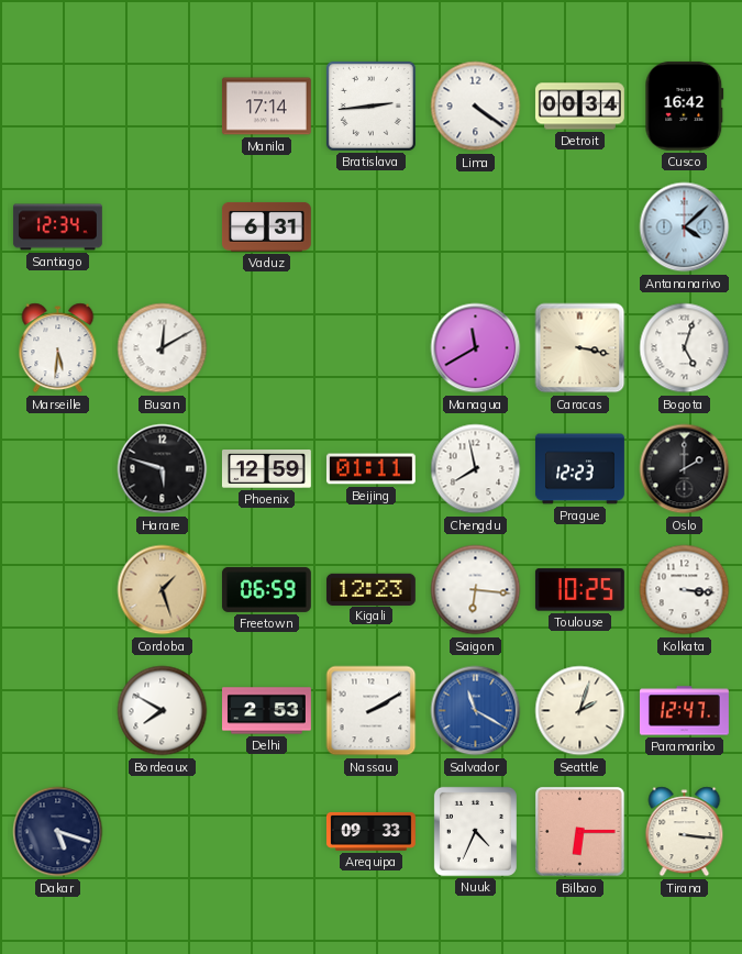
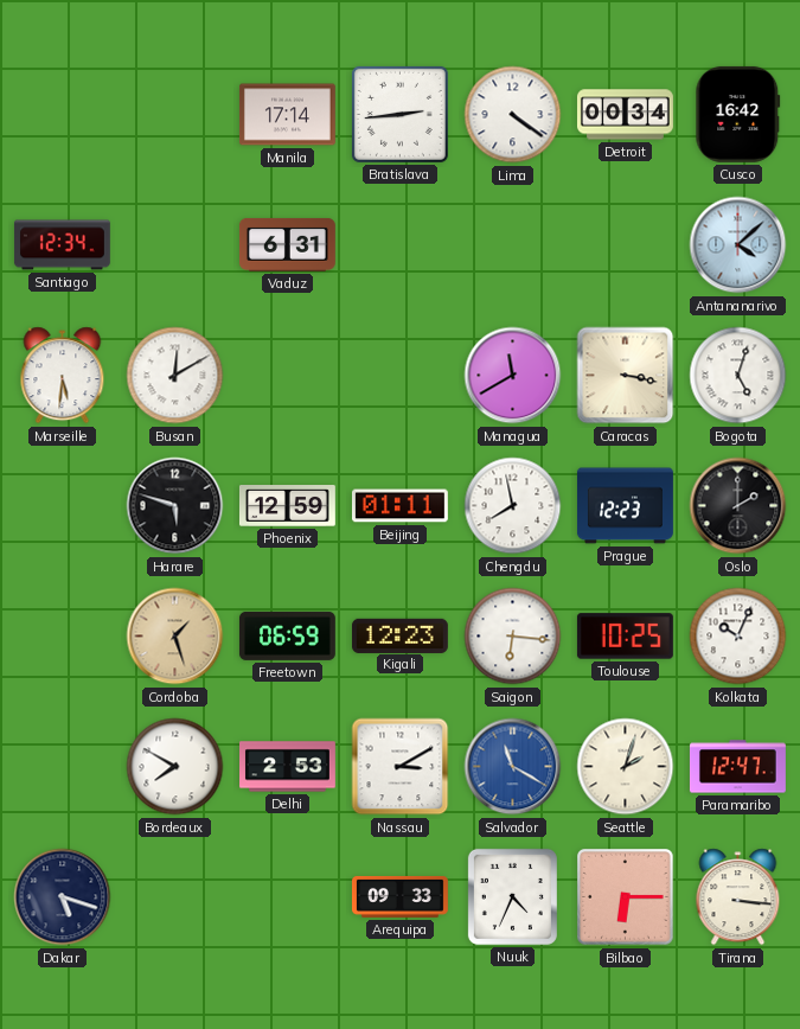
Kolkata: 3:16 -> 10:04 (738, 637)
Nassau: 2:10 -> 3:10 (401, 767)
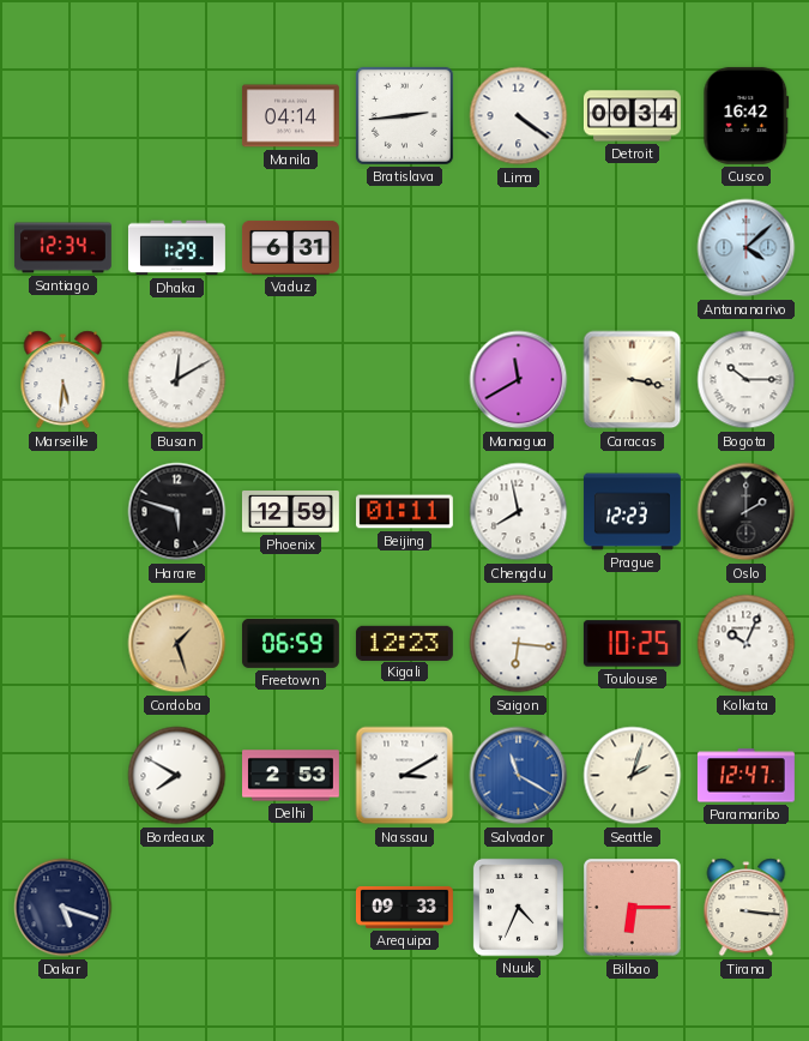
Manila: 17:14 -> 04:14 (290, 116)
Dhaka: none -> 1:29 (177, 248)
Bogota: 5:03 -> 10:15 (747, 380)
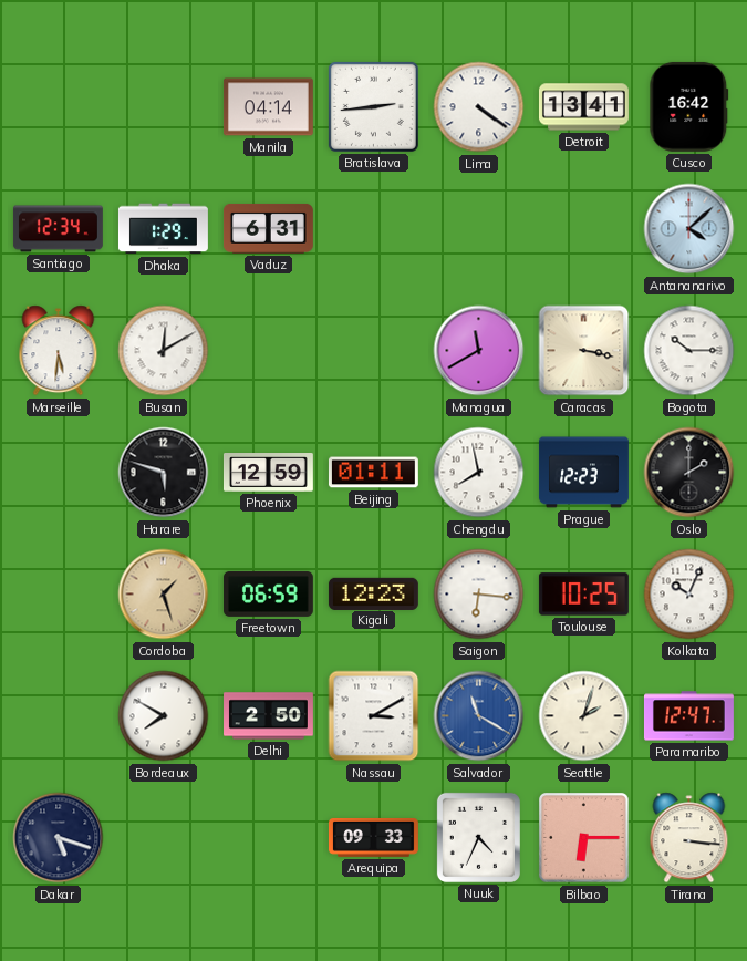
Detroit: 00:34 -> 13:41 (583, 107)
Delhi: 2:53 -> 2:50 (269, 716)
